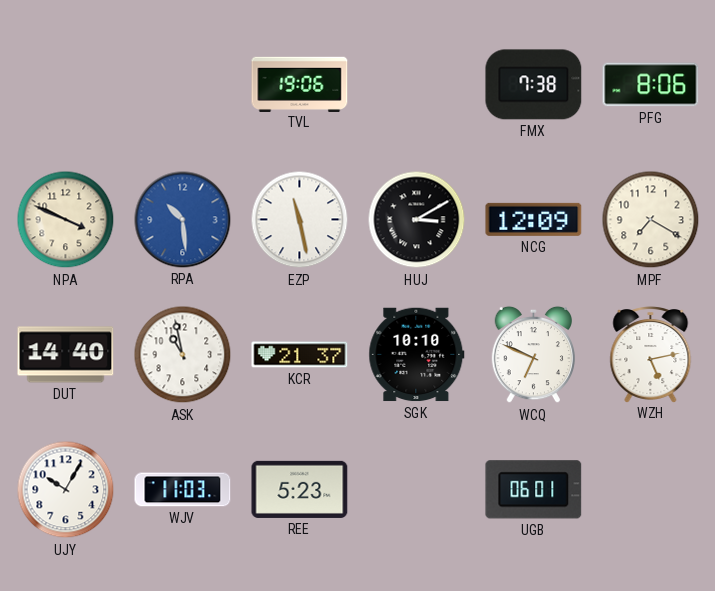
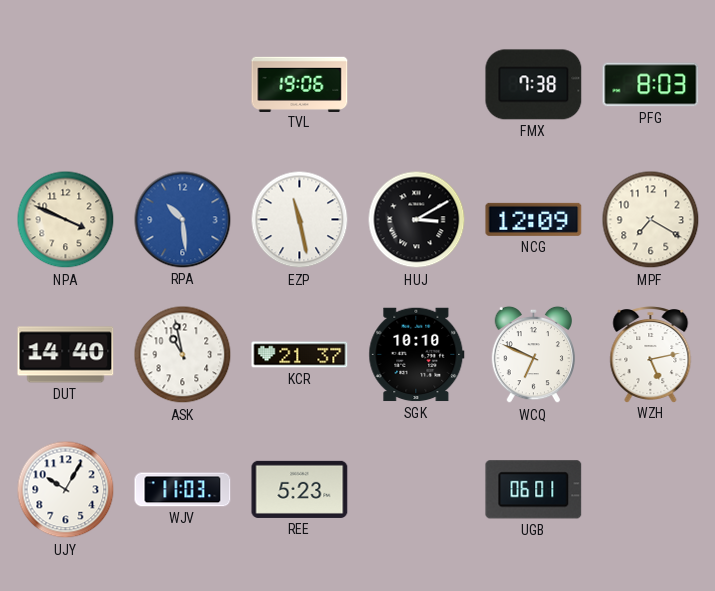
PFG: 8:06 -> 8:03 (651, 85)
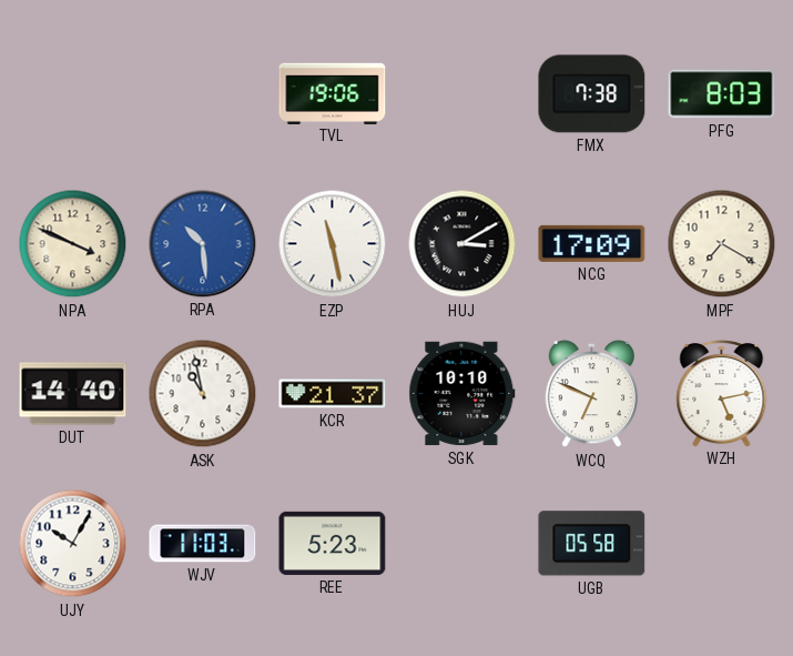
NCG: 12:09 -> 17:09 (592, 243)
UGB: 06:01 -> 05:58 (592, 544)
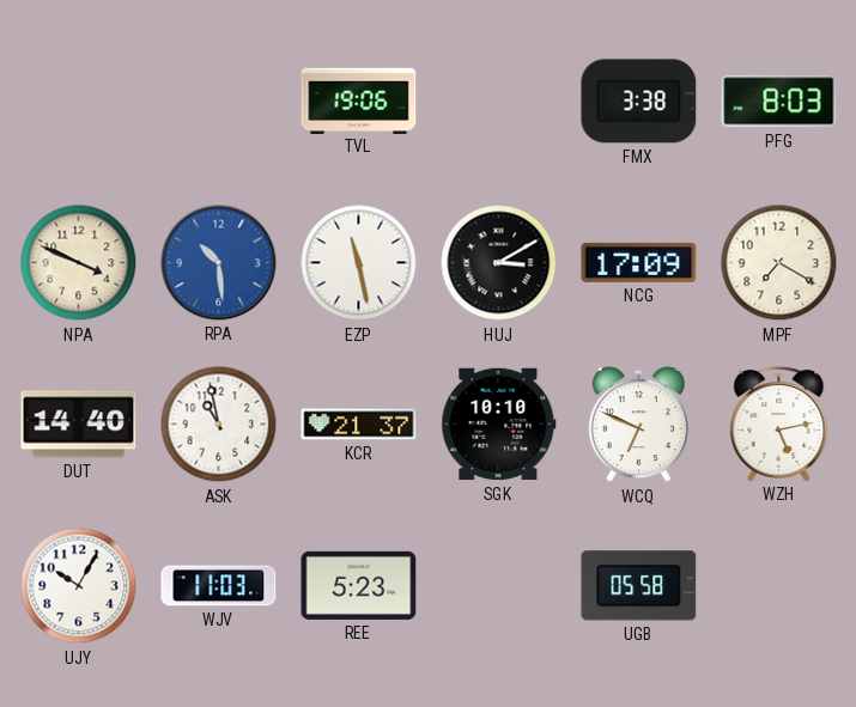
FMX: 7:38 -> 3:38 (639, 102)
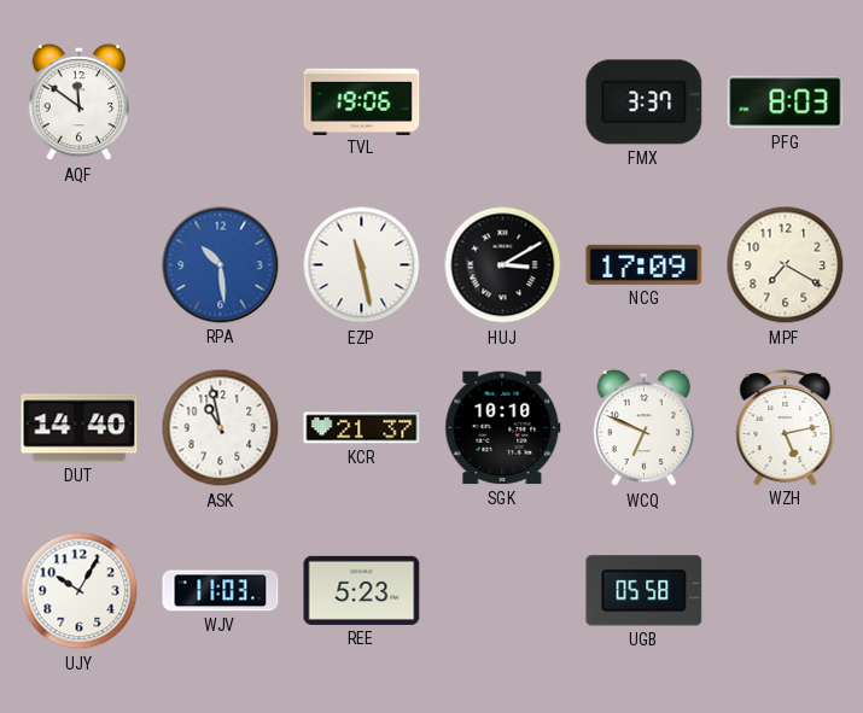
AQF: none -> 11:51 (80, 103)
FMX: 3:38 -> 3:37 (645, 103)
NPA: 3:49 -> none (79, 263)
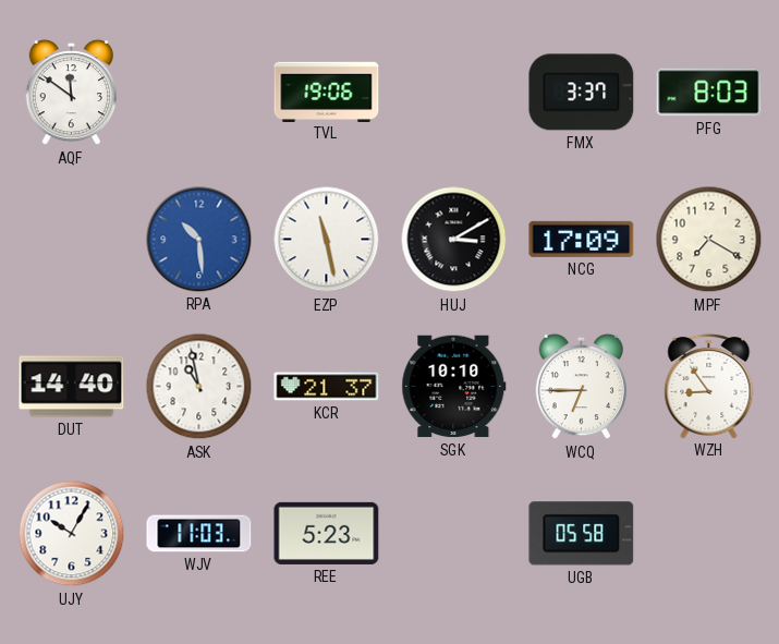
WCQ: 6:49 -> 6:45 (582, 387)
WZH: 5:13 -> 8:54 (709, 387)
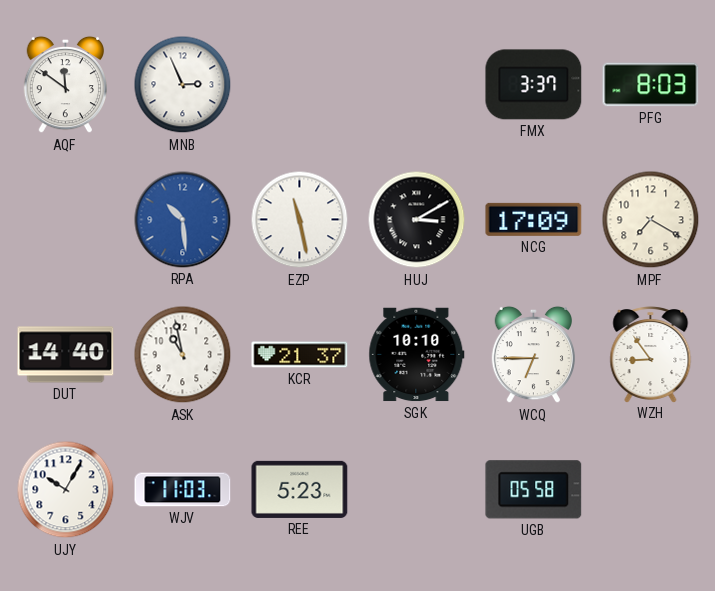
MNB: none -> 2:56 (183, 85)
TVL: 19:06 -> none (327, 92)
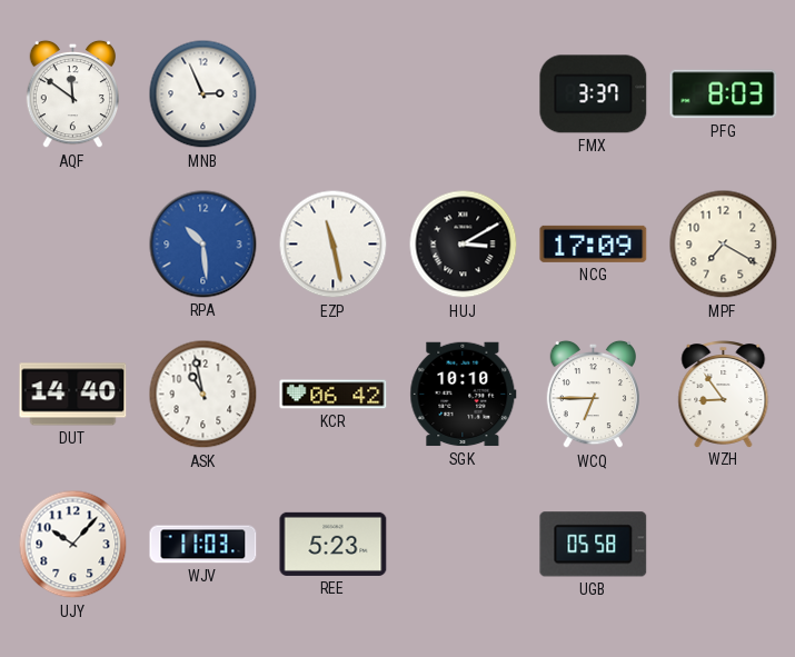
KCR: 21:37 -> 06:42 (334, 395)
UJY: 10:05 -> 10:07 (73, 545)
